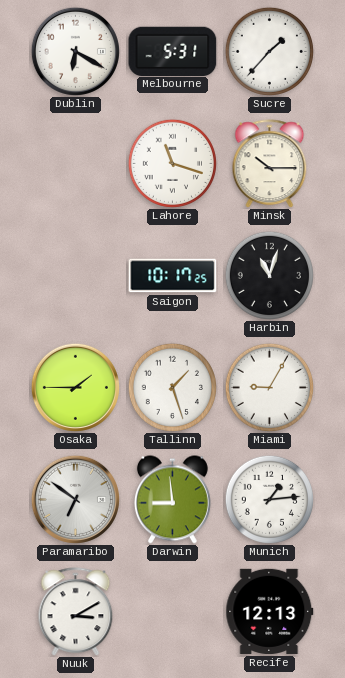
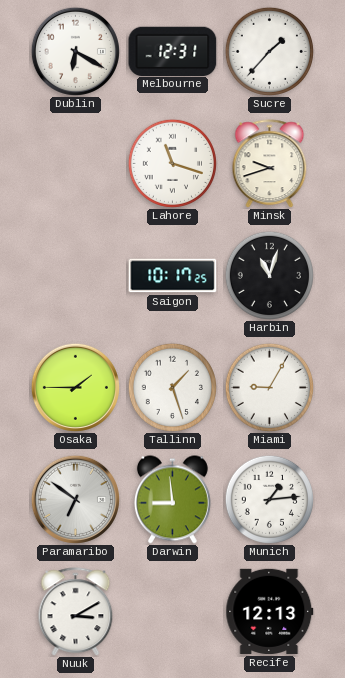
Melbourne: 5:31 -> 12:31 (173, 51)
Minsk: 10:15 -> 9:42 (270, 164)
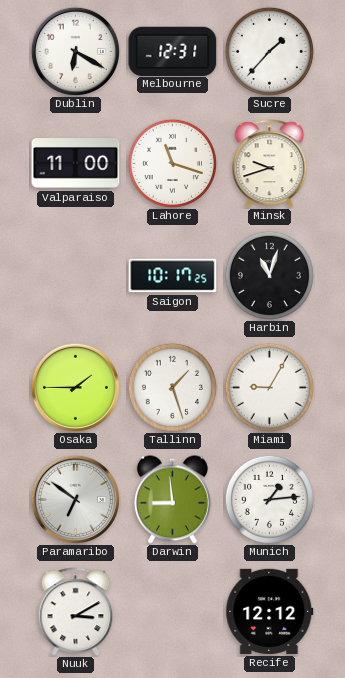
Valparaiso: none -> 11:00 (76, 164)
Recife: 12:13 -> 12:12 (270, 611)
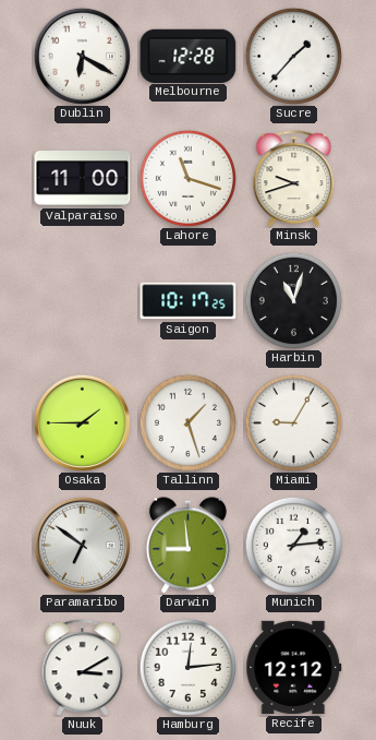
Melbourne: 12:31 -> 12:28 (189, 56)
Hamburg: none -> 12:14 (187, 667)
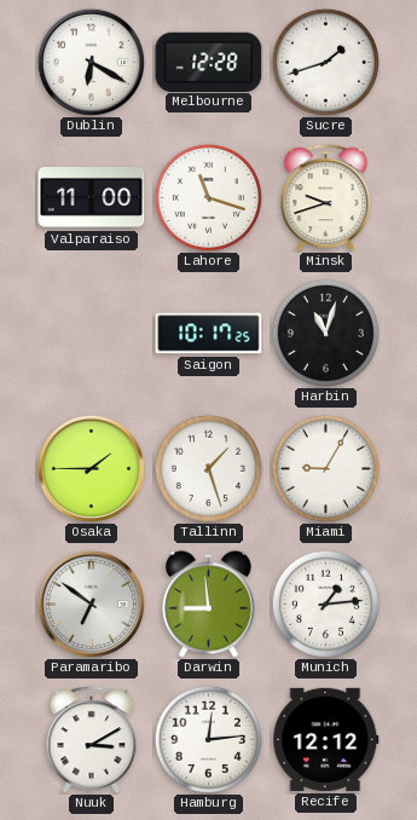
Sucre: 1:37 -> 1:42 (325, 62)
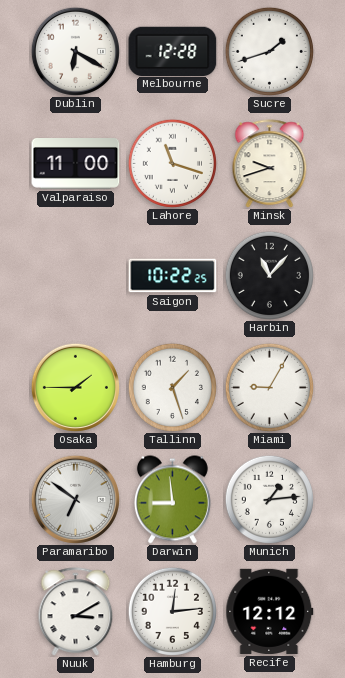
Saigon: 10:17 -> 10:22 (173, 276)
Harbin: 11:03 -> 11:07 (269, 275)
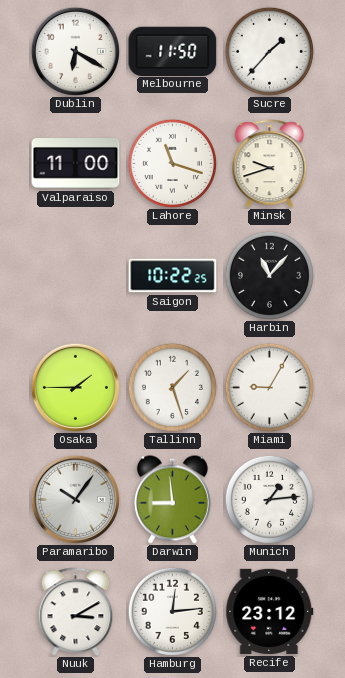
Melbourne: 12:28 -> 11:50 (173, 51)
Sucre: 1:42 -> 1:37 (269, 51)
Paramaribo: 6:51 -> 10:06 (75, 499)
Recife: 12:12 -> 23:12 (270, 611)
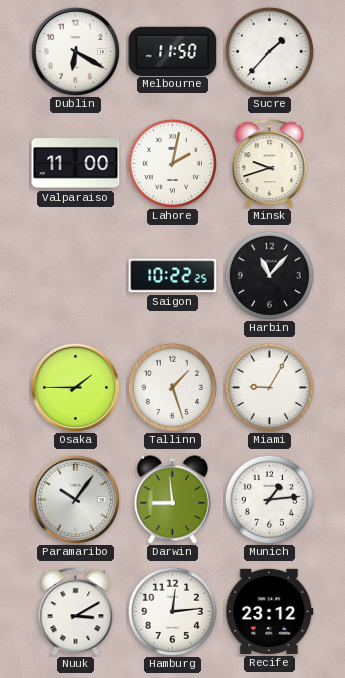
Lahore: 11:18 -> 2:02 (172, 163)
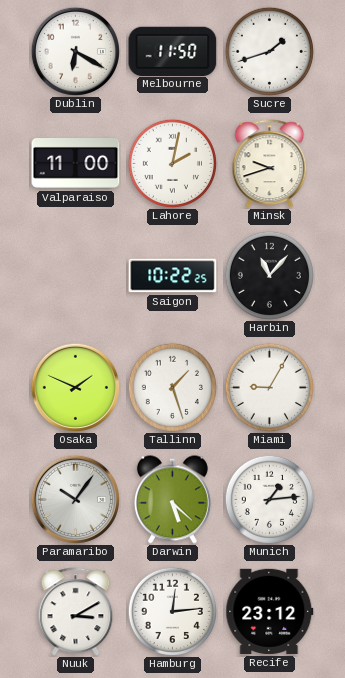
Sucre: 1:37 -> 1:42 (269, 51)
Osaka: 1:45 -> 1:49 (75, 387)
Darwin: 8:59 -> 5:22 (172, 500)
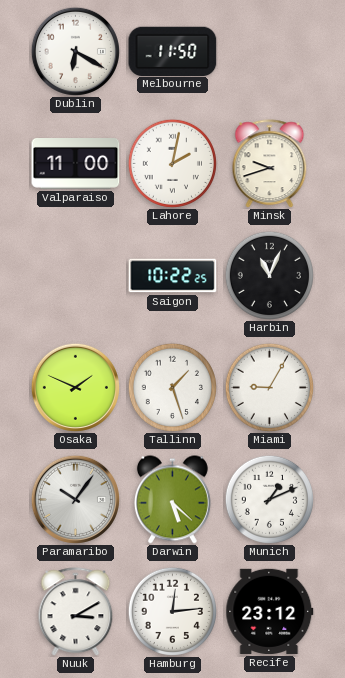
Sucre: 1:42 -> none (269, 51)
Harbin: 11:07 -> 11:04 (269, 275)
Munich: 1:14 -> 1:11 (269, 499)
